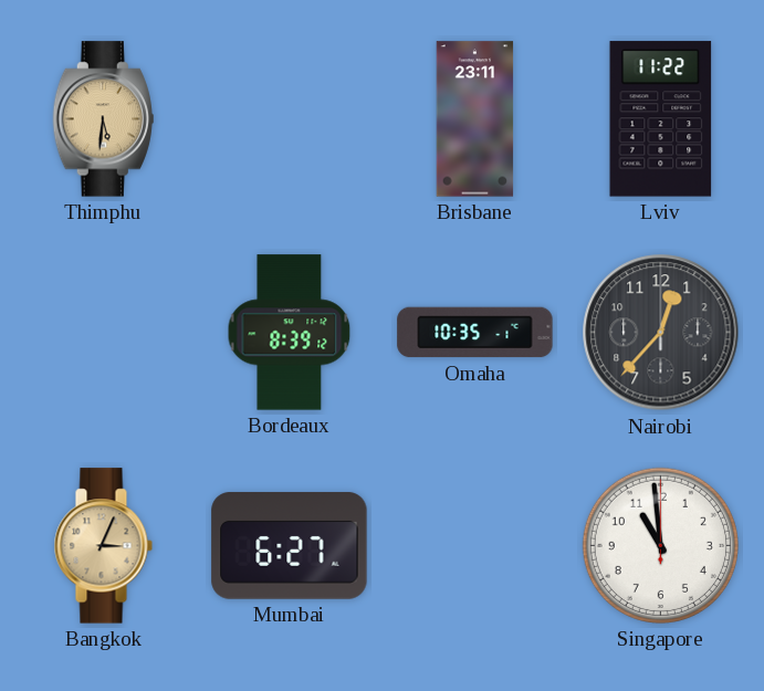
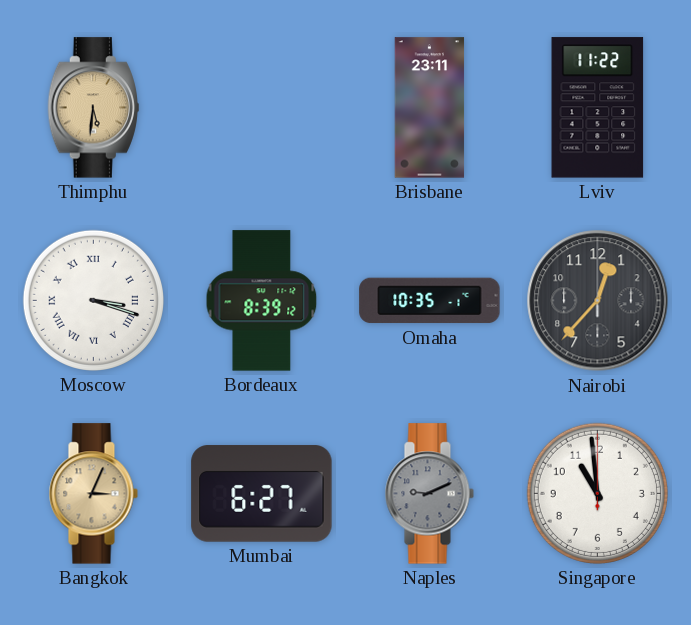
Moscow: none -> 3:18 (93, 300)
Naples: none -> 9:11 (429, 494)
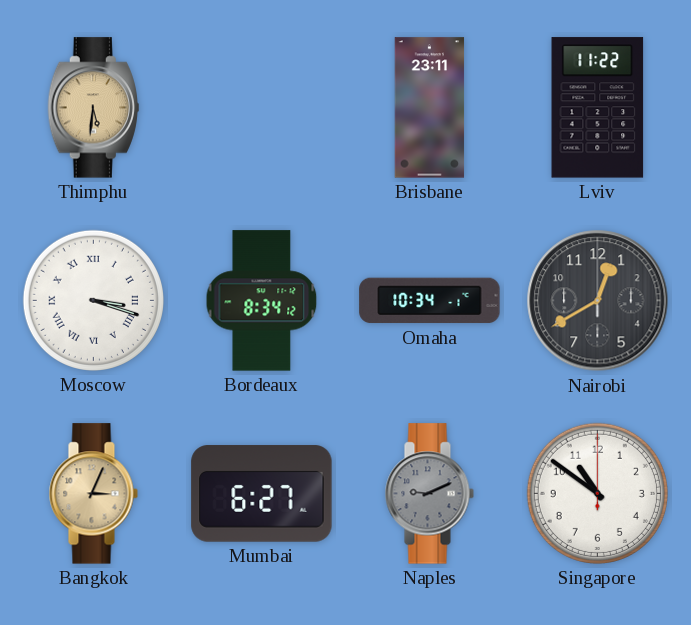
Bordeaux: 8:39 -> 8:34 (262, 301)
Omaha: 10:35 -> 10:34 (430, 301)
Nairobi: 12:37 -> 12:40 (598, 301)
Singapore: 10:59 -> 10:51 (597, 493)
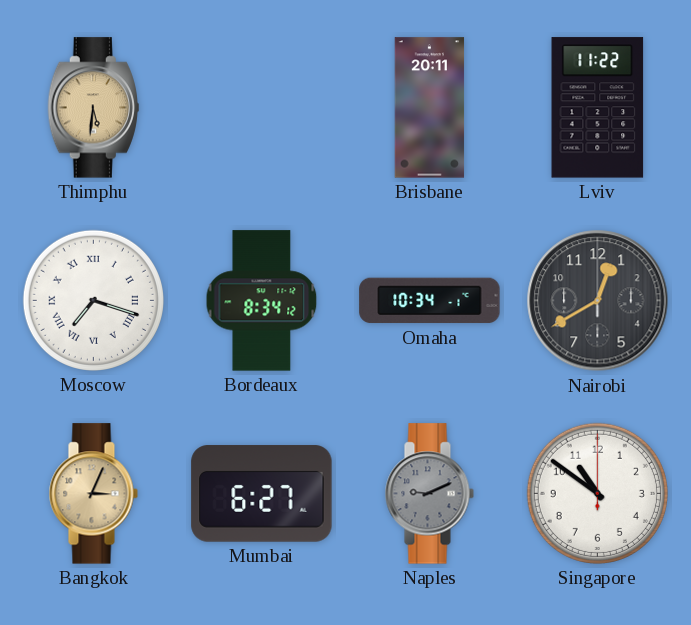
Brisbane: 23:11 -> 20:11 (430, 108)
Moscow: 3:18 -> 7:18 (93, 300)
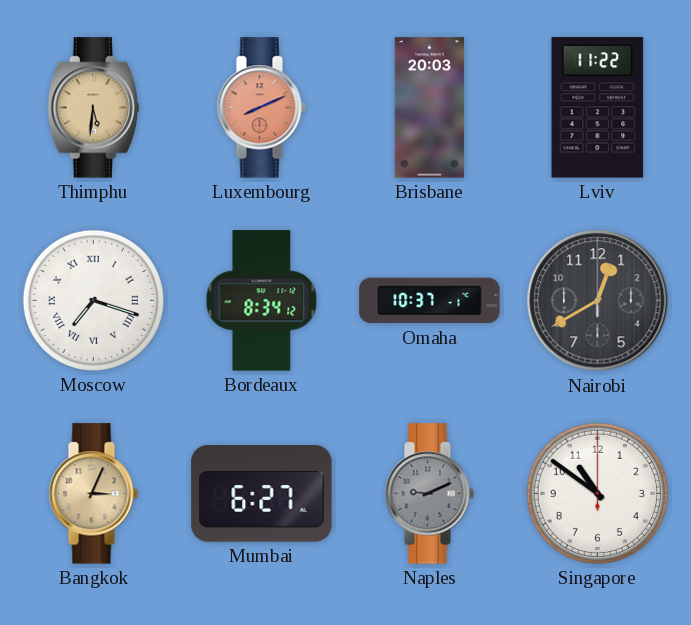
Luxembourg: none -> 8:11 (261, 108)
Brisbane: 20:11 -> 20:03 (430, 108)
Omaha: 10:34 -> 10:37 (430, 301)
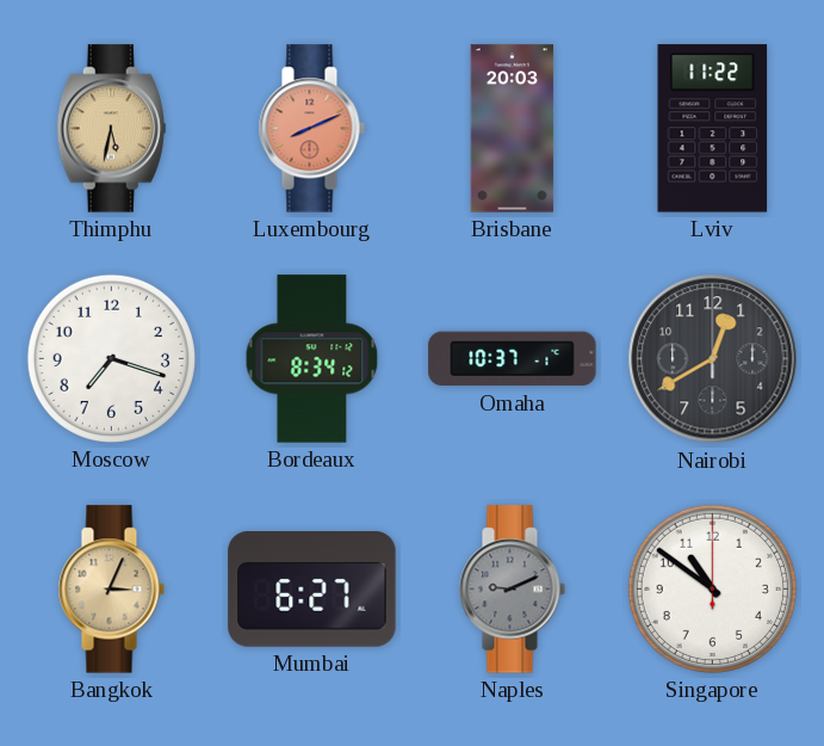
Thimphu: 5:31 -> 5:32 (111, 129)
Moscow numerals: Roman -> Arabic (111, 358)
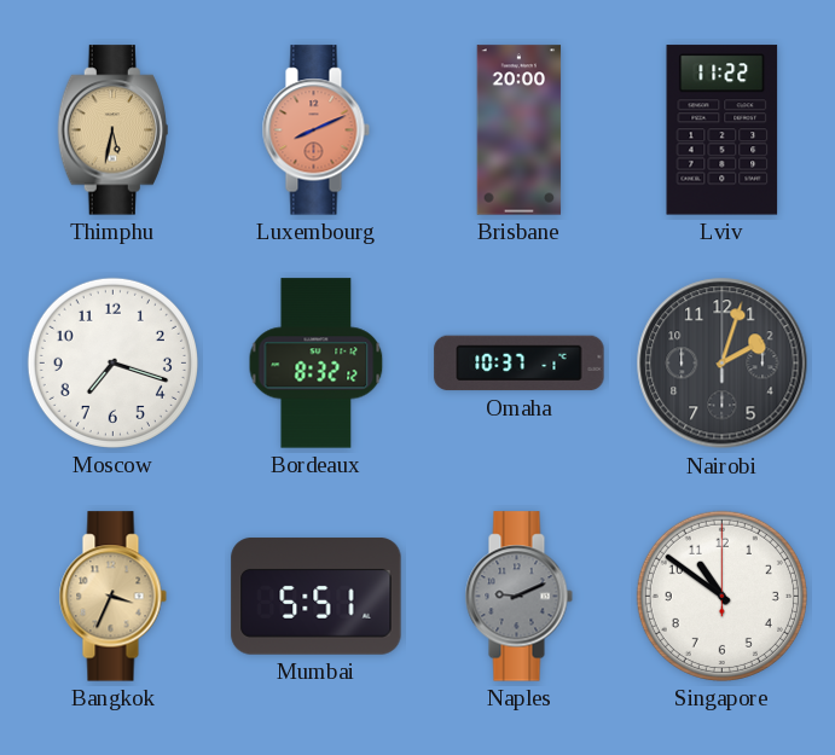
Brisbane: 20:03 -> 20:00 (520, 130)
Bordeaux: 8:34 -> 8:32 (317, 364)
Nairobi: 12:40 -> 2:03 (723, 364)
Bangkok: 3:04 -> 3:34 (112, 597)
Mumbai: 6:27 -> 5:51 (317, 597)
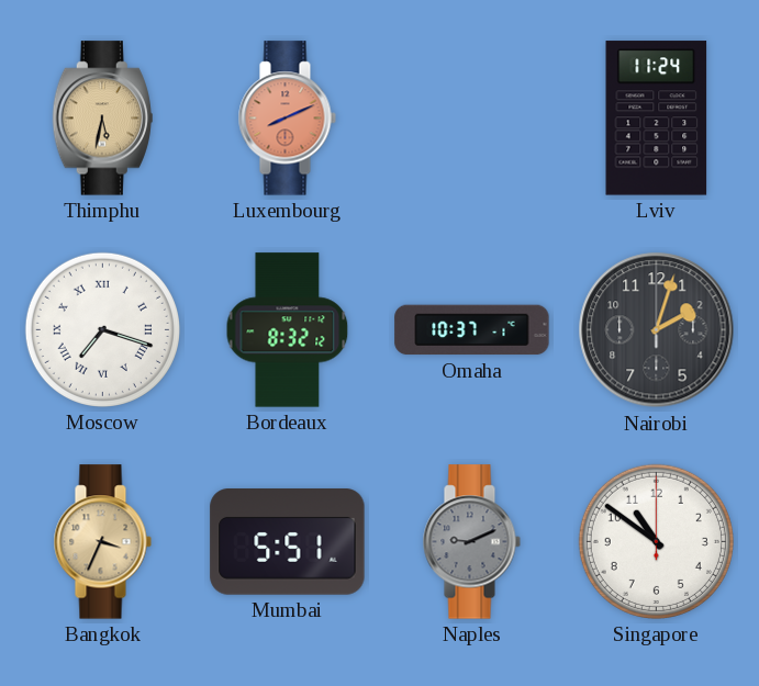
Brisbane: 20:00 -> none (520, 130)
Lviv: 11:22 -> 11:24 (657, 119)
Moscow numerals: Arabic -> Roman (102, 329)
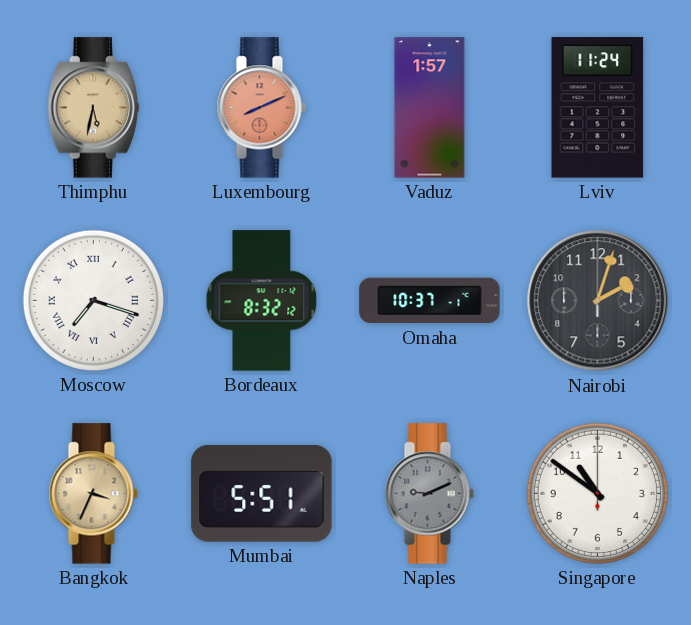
Vaduz: none -> 1:57 (430, 108)
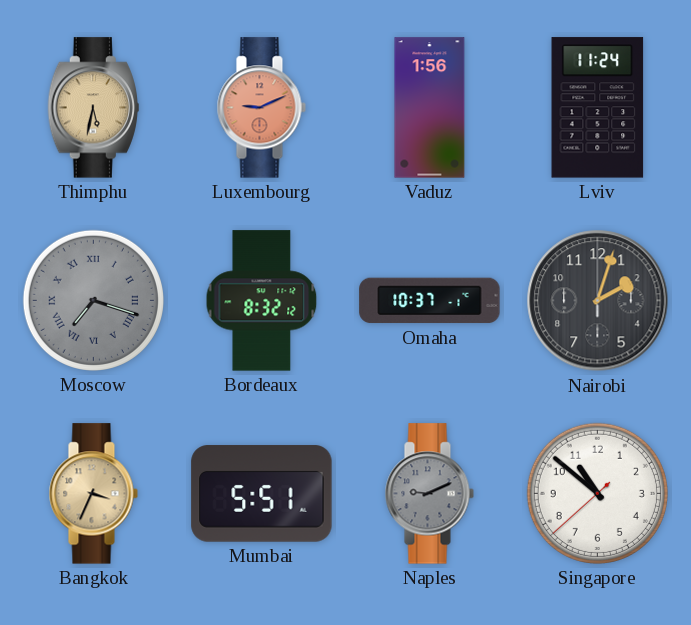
Luxembourg: 8:11 -> 9:11 (261, 108)
Vaduz: 1:57 -> 1:56 (430, 108)
Moscow dial: white -> grey (93, 300)
Singapore: 10:51:00 -> 10:51:38 (597, 493)
